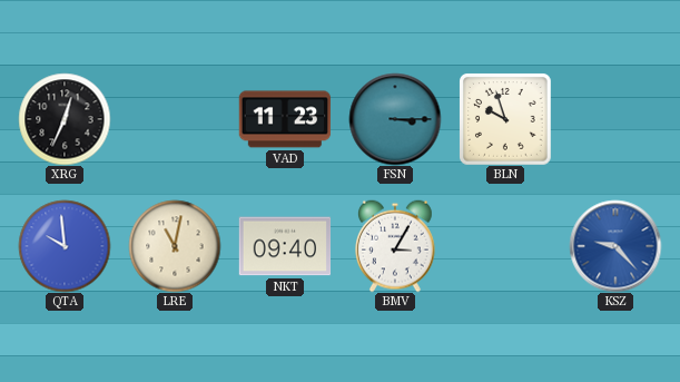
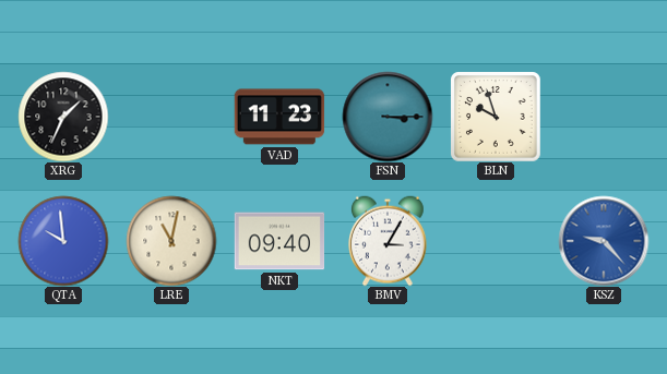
XRG: 12:34 -> 1:34 (63, 117)
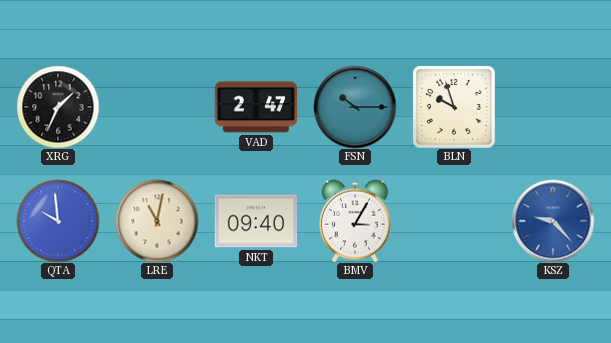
VAD: 11:23 -> 2:47 (256, 107)
FSN: 3:15 -> 10:15 (355, 107)
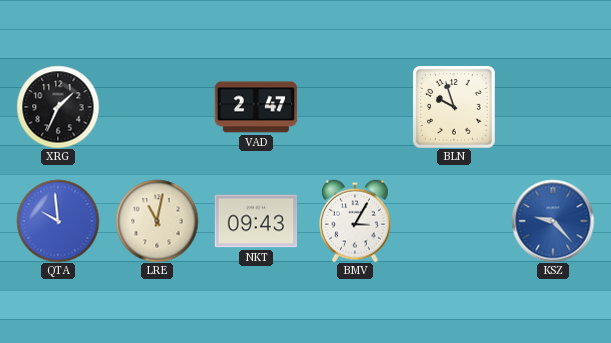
FSN: 10:15 -> none (355, 107)
NKT: 09:40 -> 09:43 (256, 221)
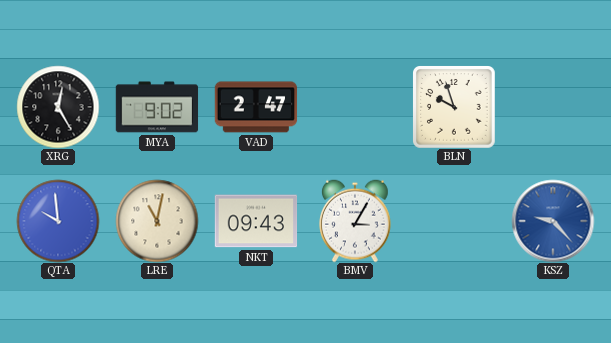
XRG: 1:34 -> 12:25 (58, 107)
MYA: none -> 9:02 (157, 107)
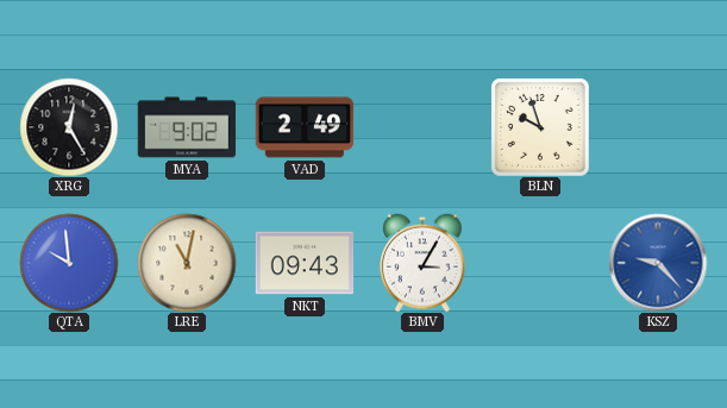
VAD: 2:47 -> 2:49 (305, 127)
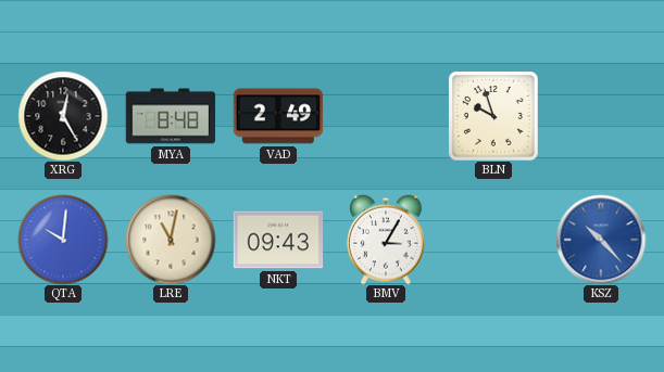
MYA: 9:02 -> 8:48 (171, 116)
QTA: 9:59 -> 10:01 (63, 240)
KSZ: 9:23 -> 10:23 (601, 240)
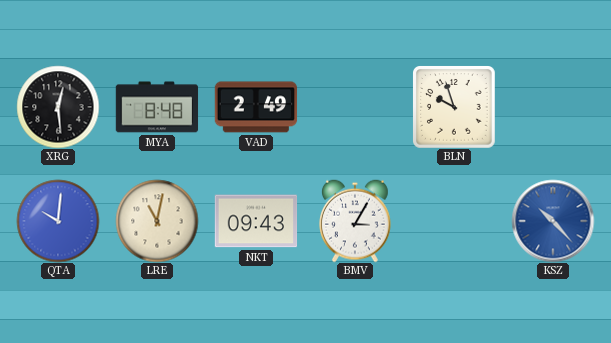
XRG: 12:25 -> 12:29 (58, 107)
